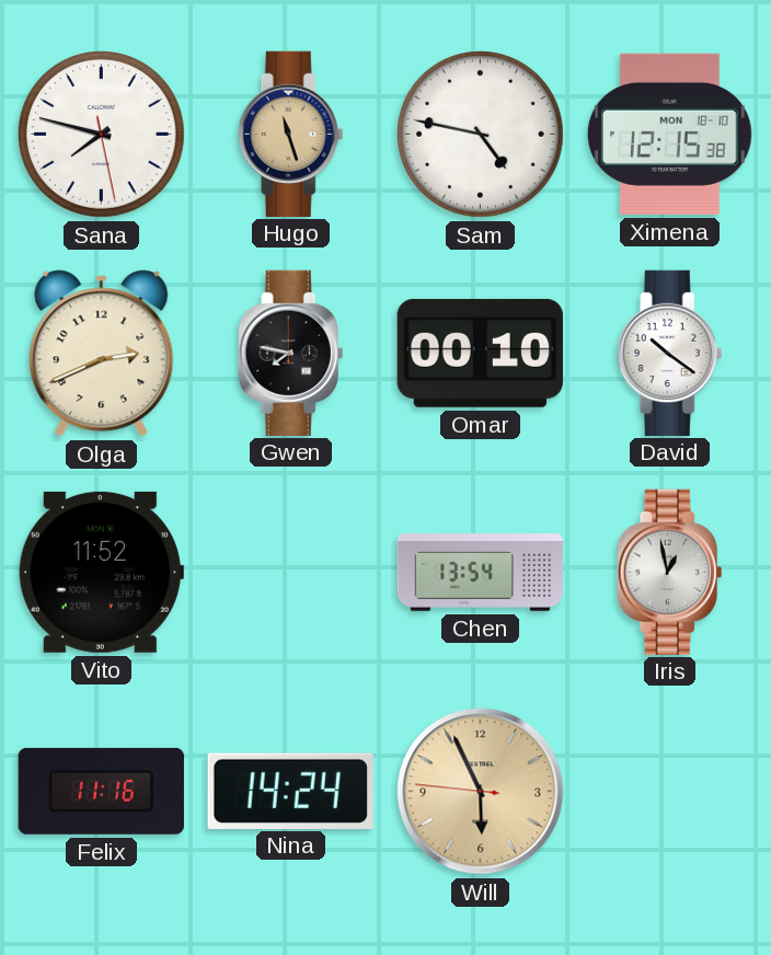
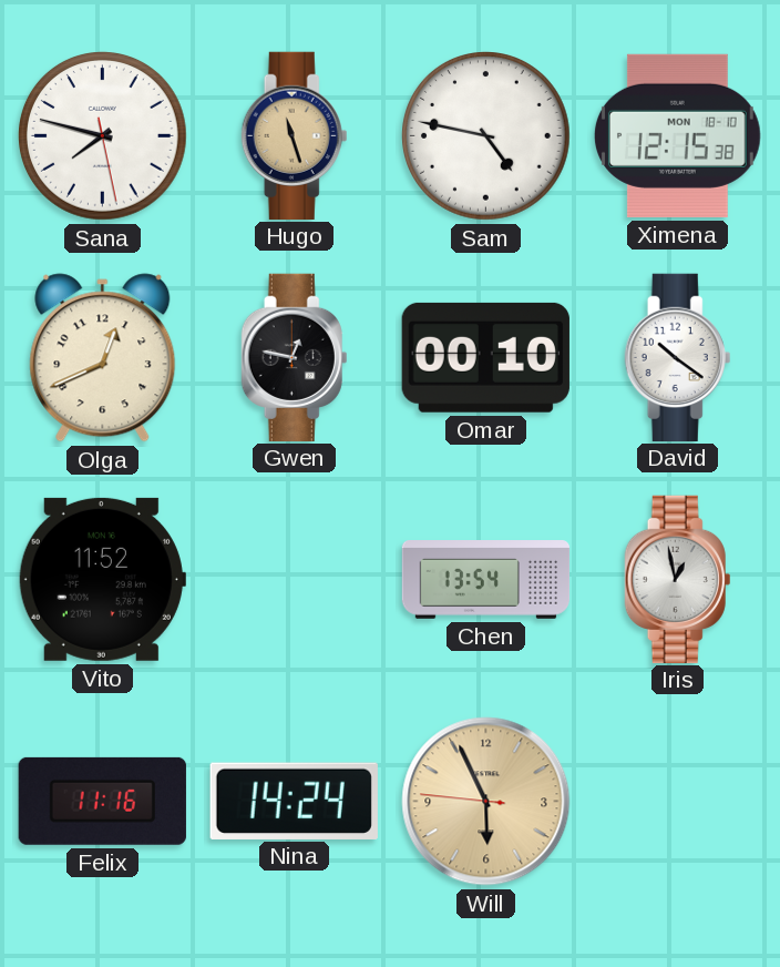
Olga: 2:41 -> 12:41 (103, 358)
Gwen: 7:47 -> 12:47 (295, 357)
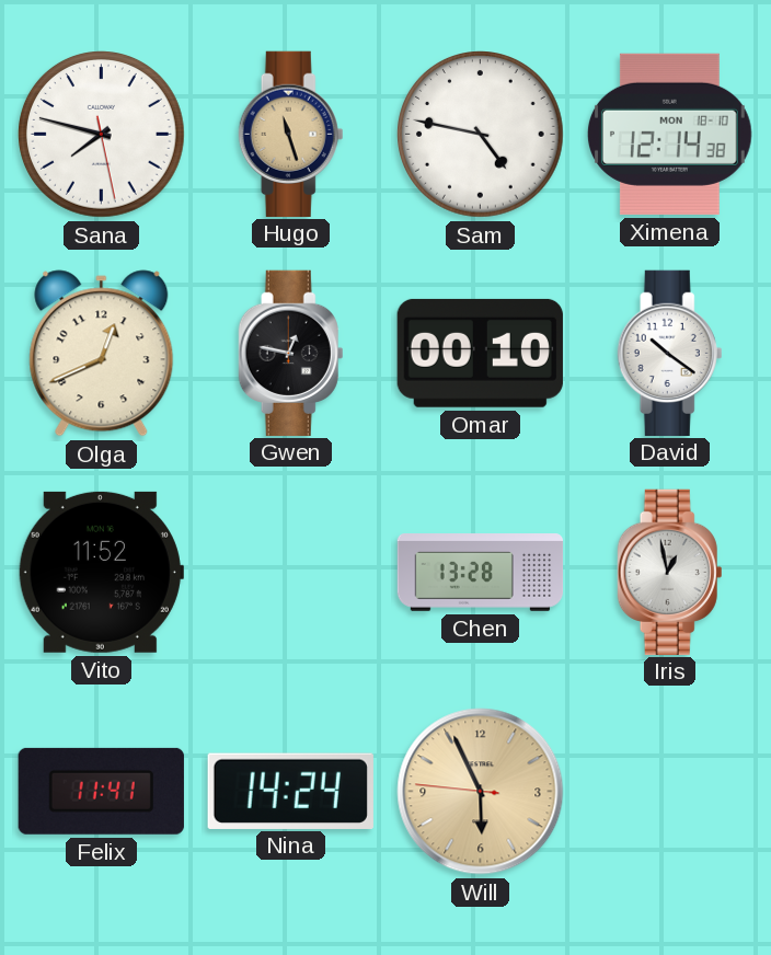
Ximena: 12:15 -> 12:14 (669, 134)
Chen: 13:54 -> 13:28 (481, 573)
Felix: 11:16 -> 11:41 (101, 791)
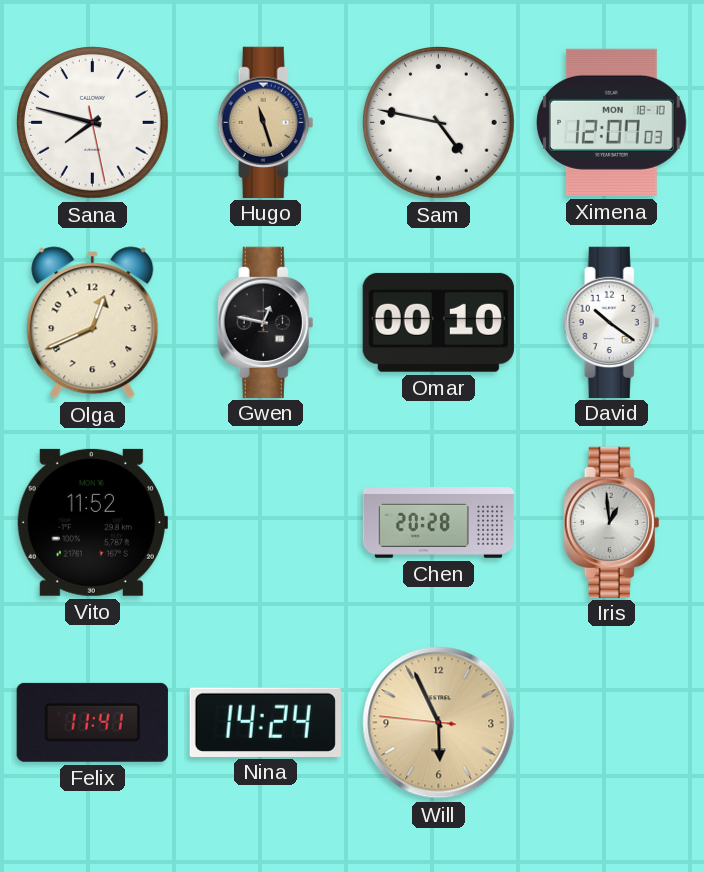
Ximena: 12:14 -> 12:07 (611, 122)
Chen: 13:28 -> 20:28 (439, 523)
Iris: 12:58 -> 12:59 (612, 522)
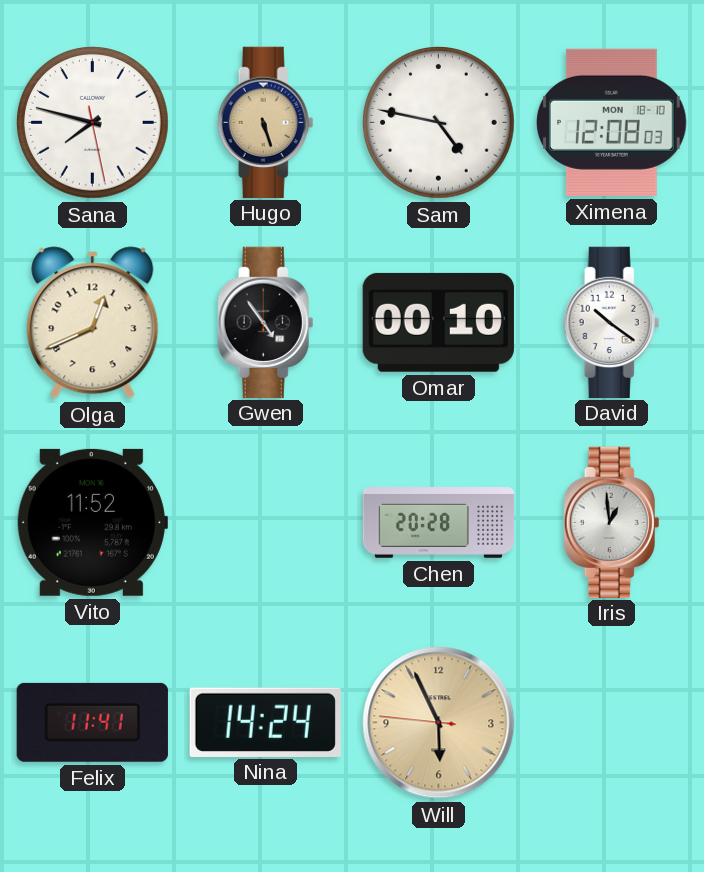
Hugo: 11:27 -> 5:27 (266, 122)
Ximena: 12:07 -> 12:08 (611, 122)
Gwen: 12:47 -> 4:54 (266, 322)
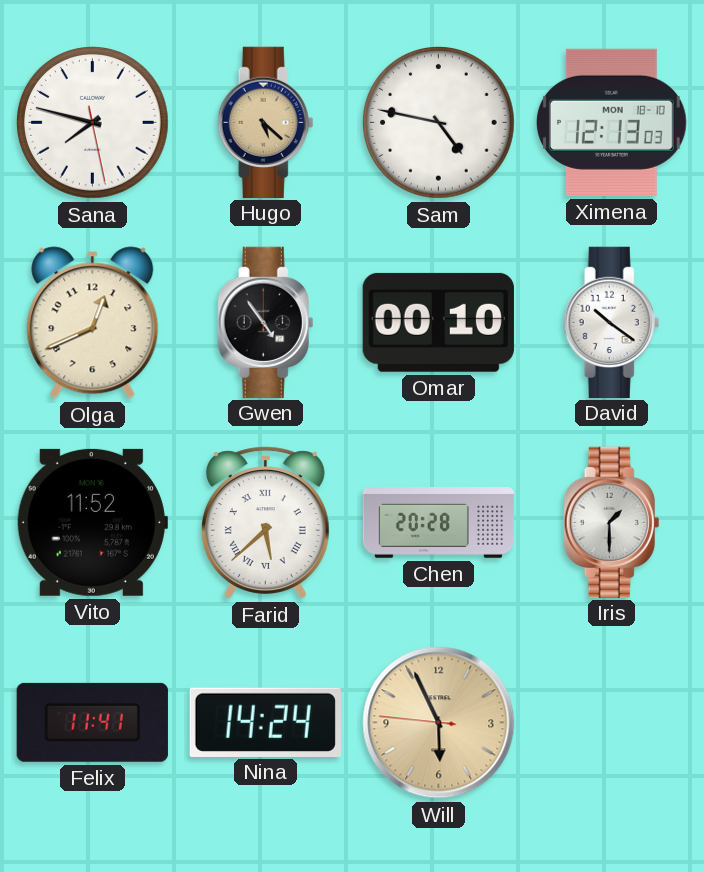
Hugo: 5:27 -> 5:22 (266, 122)
Ximena: 12:08 -> 12:13 (611, 122)
Farid: none -> 5:38 (265, 523)
Iris: 12:59 -> 1:30 (612, 522)
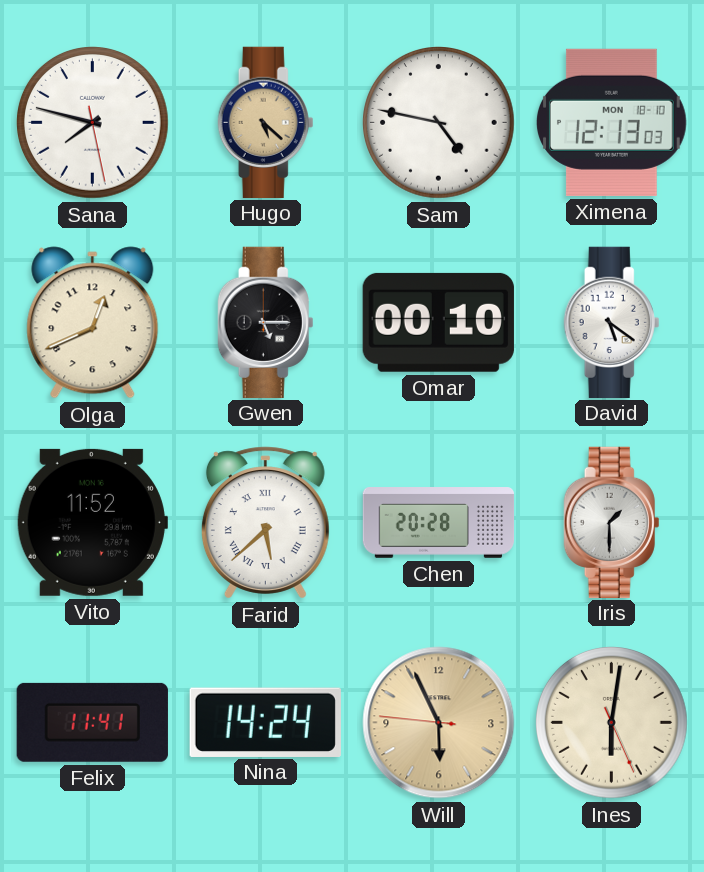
Gwen: 4:54 -> 5:15 (266, 322)
David: 10:21 -> 5:21 (612, 322)
Ines: none -> 6:01 (612, 723)
